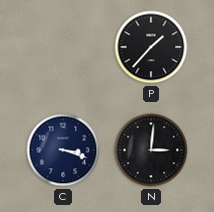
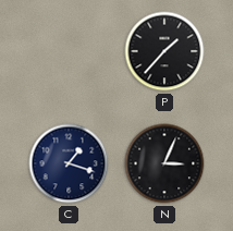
C: 3:18 -> 1:18 (69, 163)
N: 3:01 -> 3:04 (164, 163)
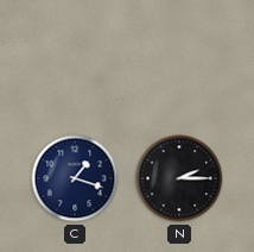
P: 1:37 -> none (164, 51)
N: 3:04 -> 2:15 (179, 178)
